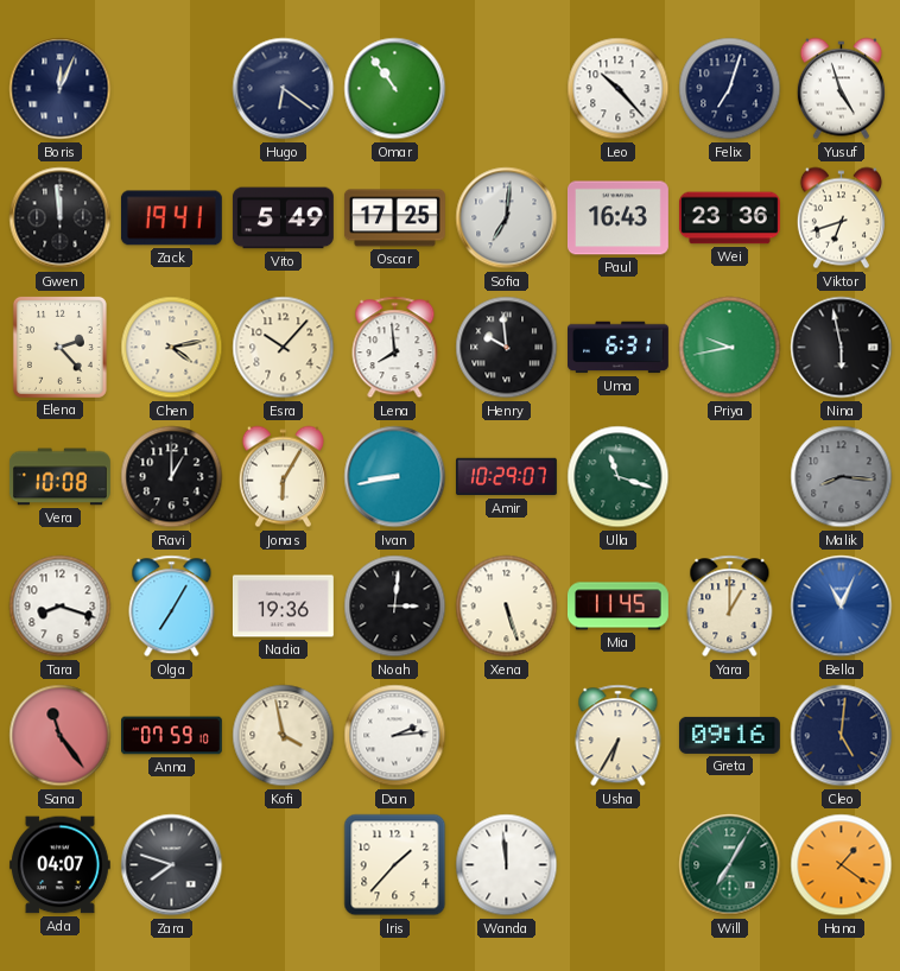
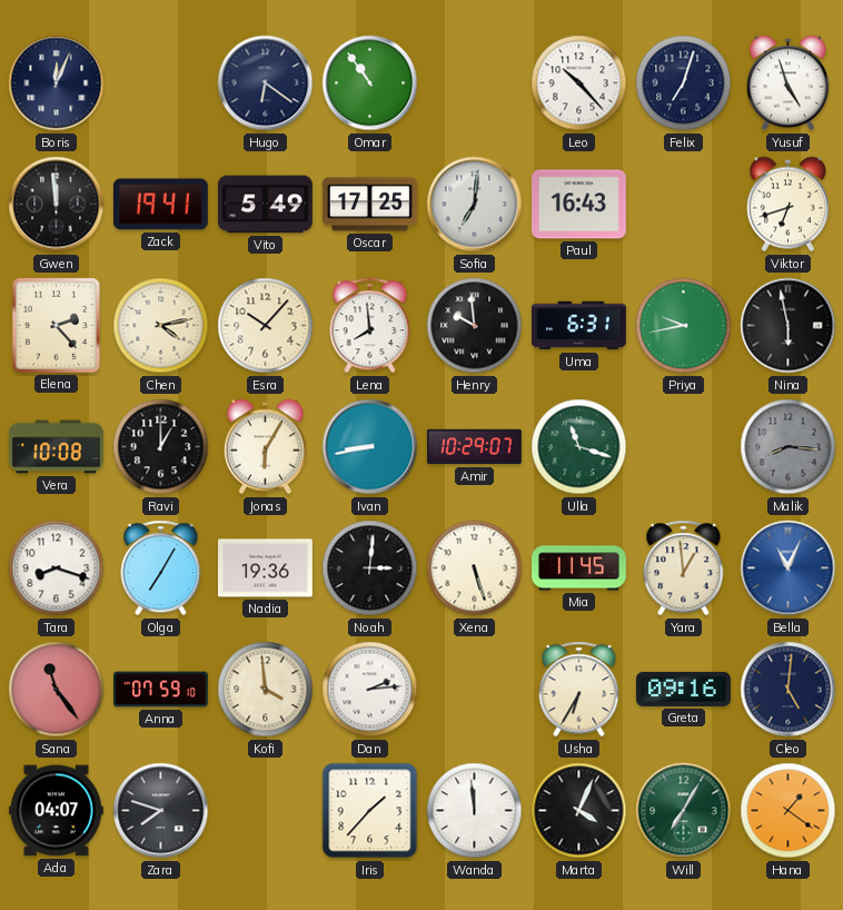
Wei: 23:36 -> none (729, 218)
Yara: 1:00 -> 12:59 (684, 568)
Kofi: 3:58 -> 3:59 (266, 690)
Marta: none -> 4:04 (579, 811)
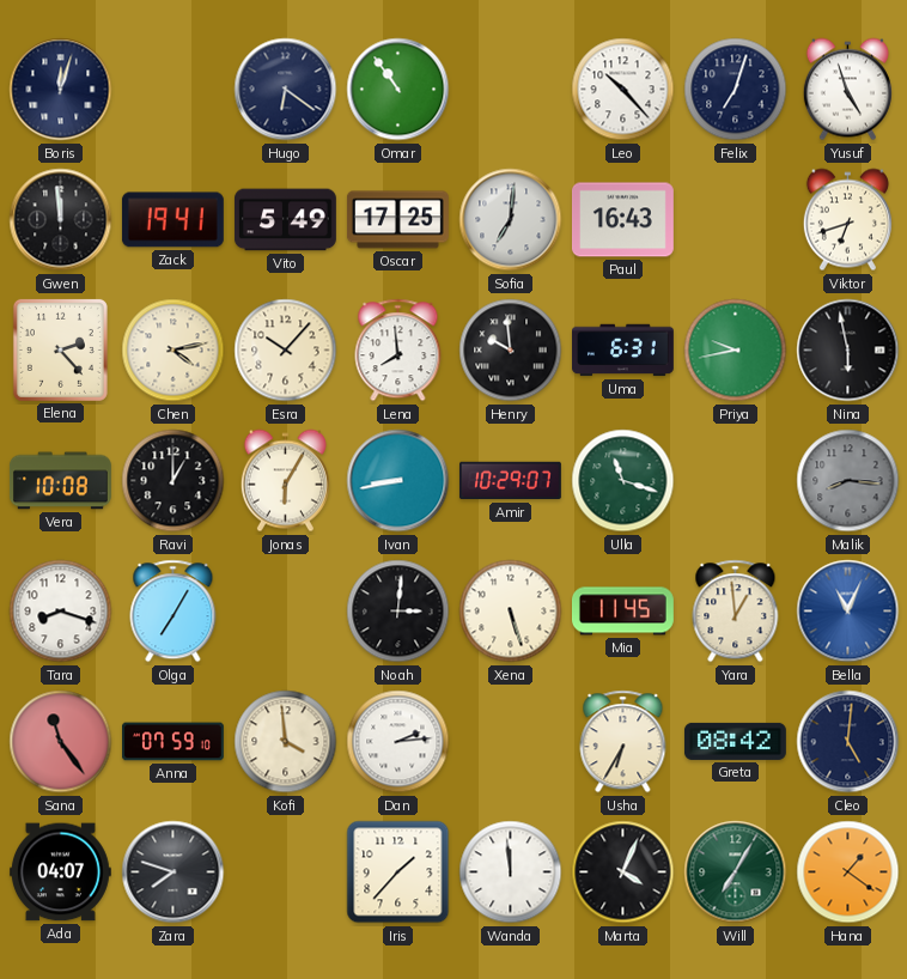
Boris: 12:04 -> 12:03 (61, 90)
Nadia: 19:36 -> none (265, 568)
Greta: 09:16 -> 08:42 (735, 741)
